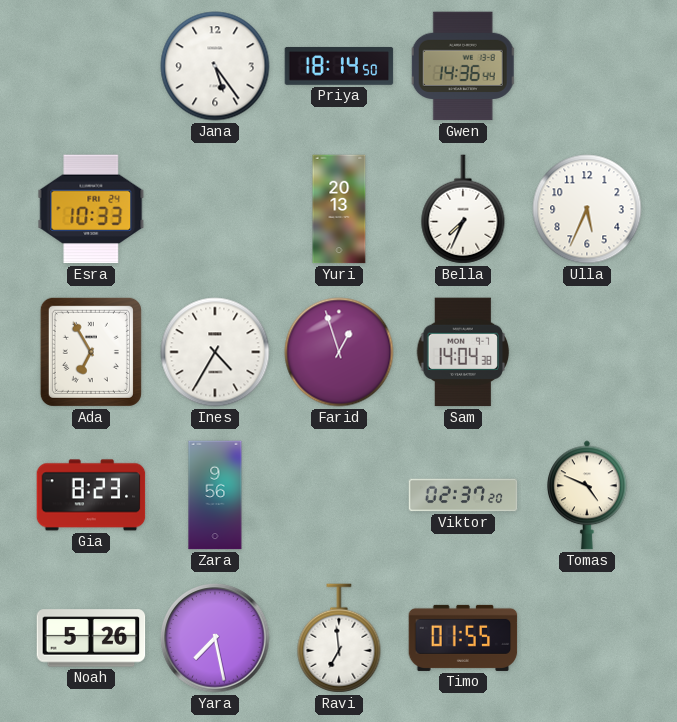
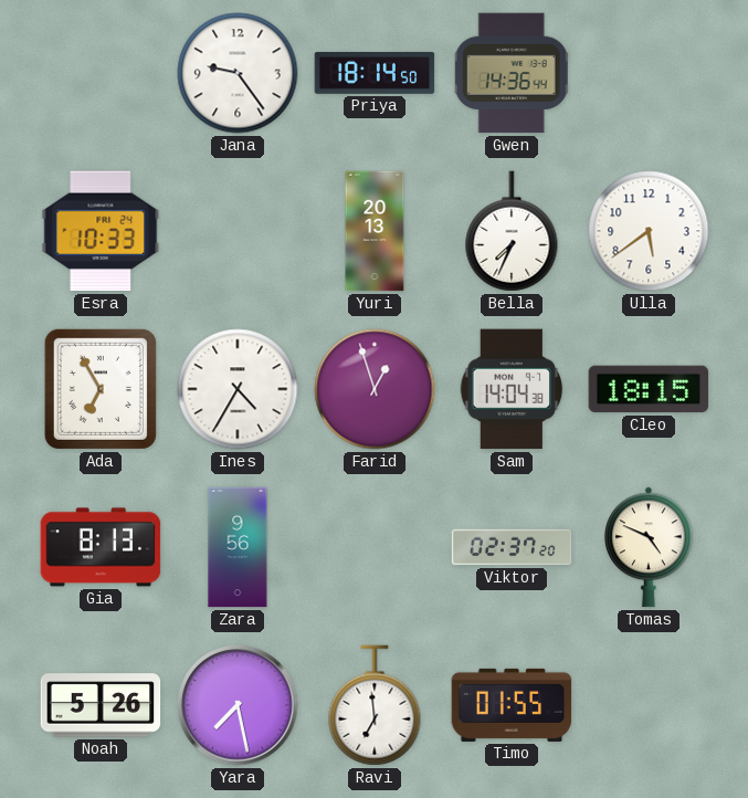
Jana: 5:24 -> 9:24 (238, 73)
Ulla: 5:34 -> 5:39 (649, 231)
Cleo: none -> 18:15 (649, 389)
Gia: 8:23 -> 8:13 (101, 547)
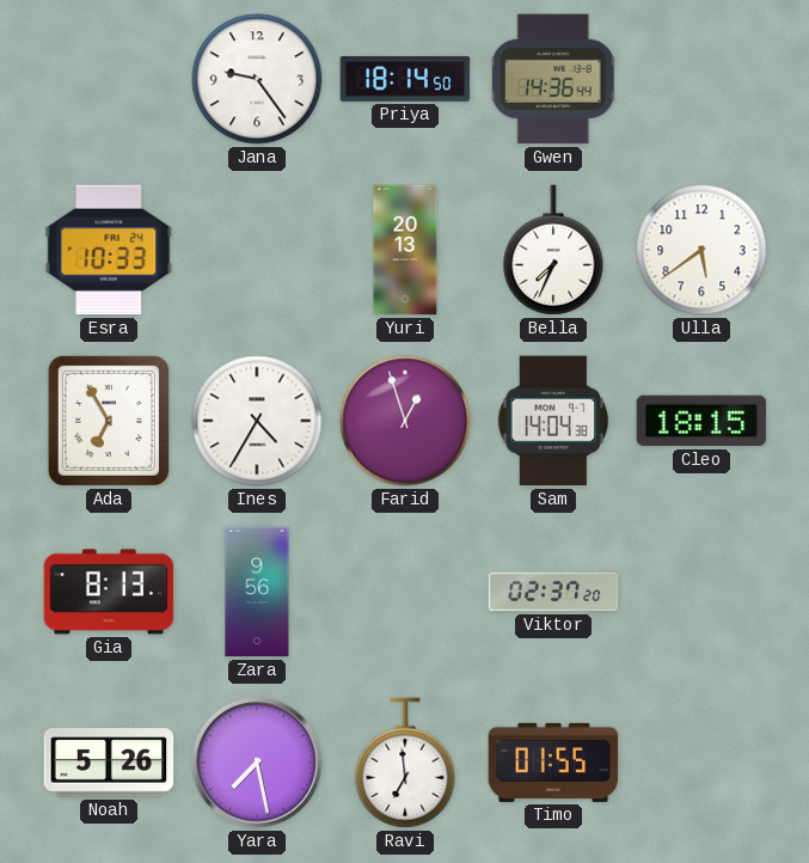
Tomas: 4:49 -> none (650, 547)
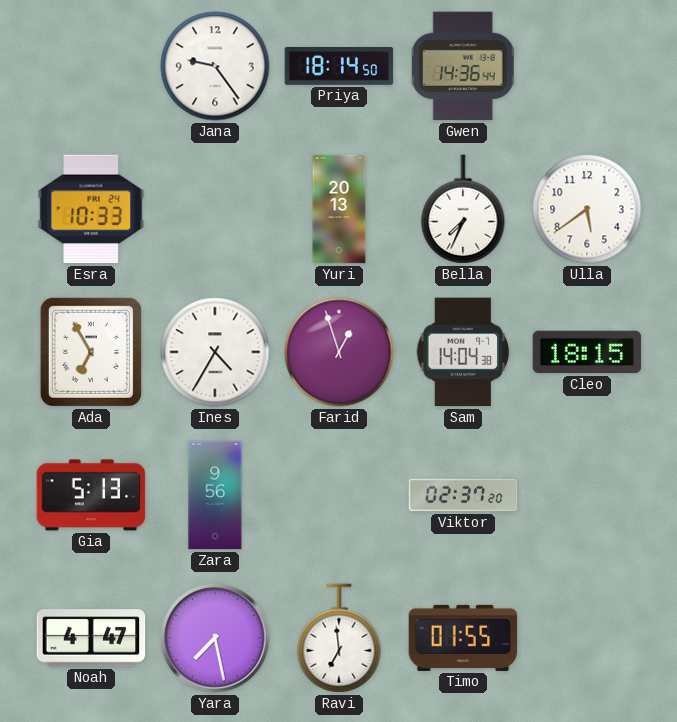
Gia: 8:13 -> 5:13 (91, 495)
Noah: 5:26 -> 4:47 (91, 638)
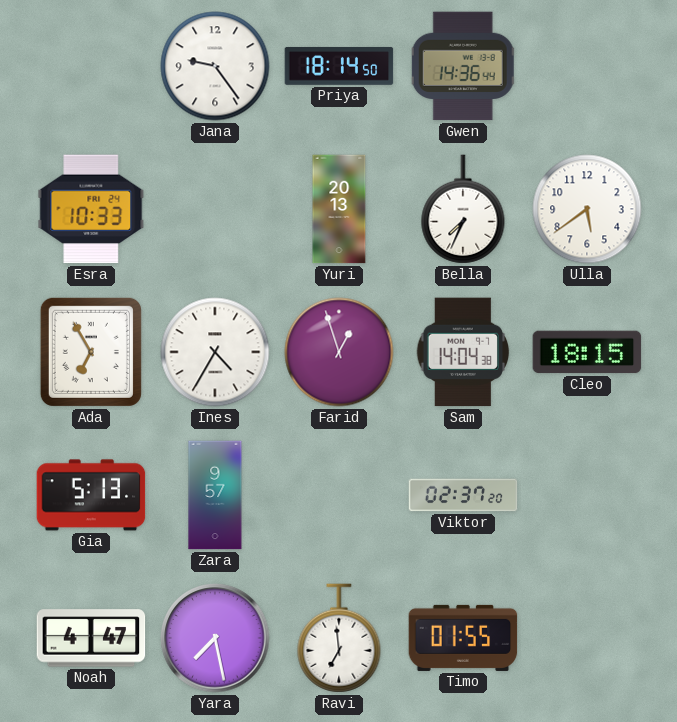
Zara: 9:56 -> 9:57 (215, 495)
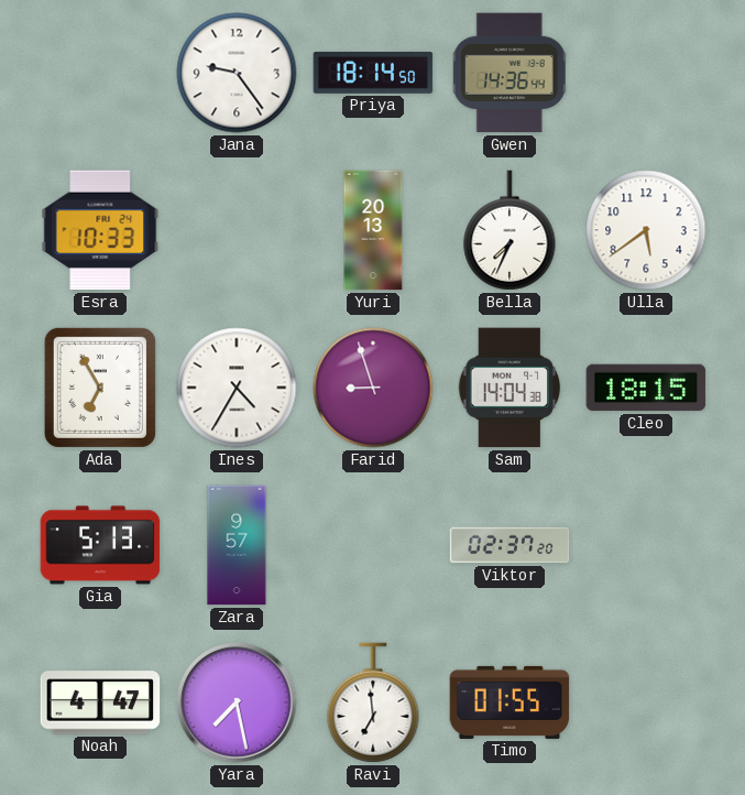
Farid: 12:57 -> 8:57 (373, 388)
